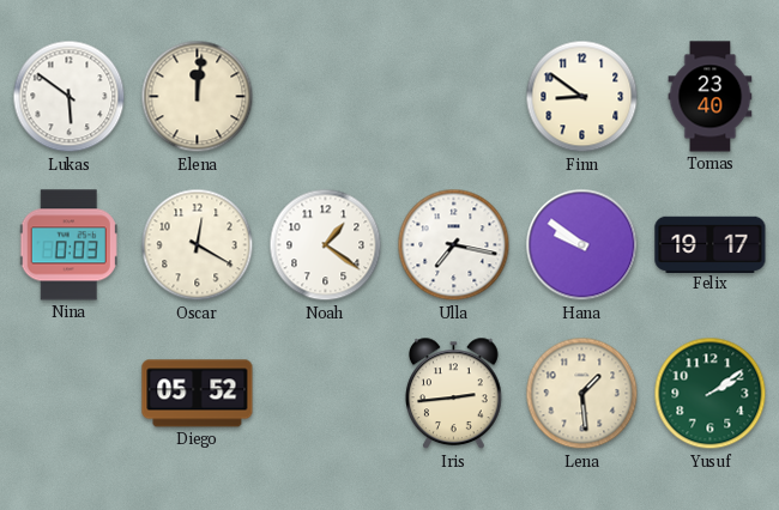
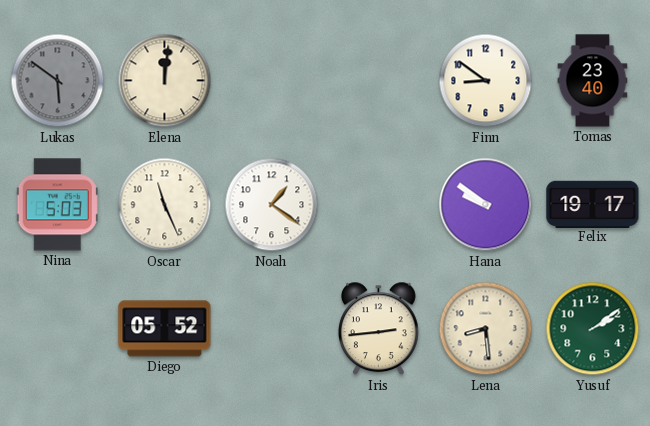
Lukas dial: white -> grey (58, 81)
Nina: 0:03 -> 5:03 (57, 205)
Oscar: 12:20 -> 11:26 (165, 205)
Ulla: 7:17 -> none (454, 245)
Lena: 1:29 -> 8:29 (486, 329)
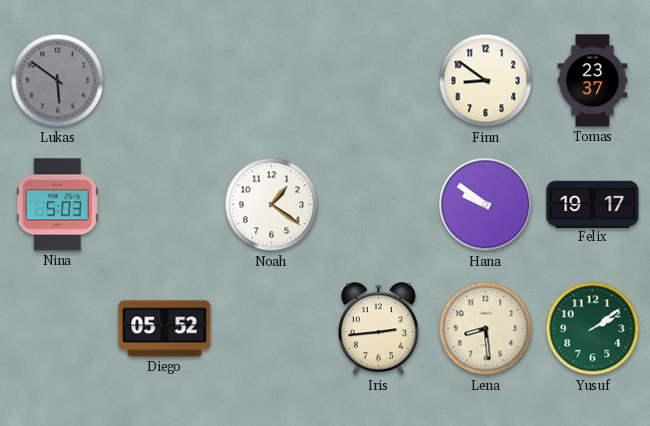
Elena: 12:01 -> none (165, 81)
Tomas: 23:40 -> 23:37 (593, 81)
Oscar: 11:26 -> none (165, 205)
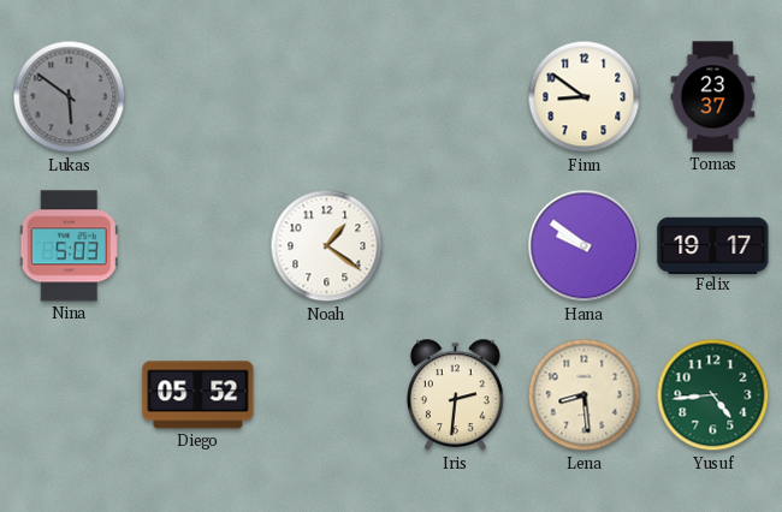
Iris: 2:44 -> 2:31 (456, 395)
Yusuf: 2:09 -> 4:44 (713, 395)
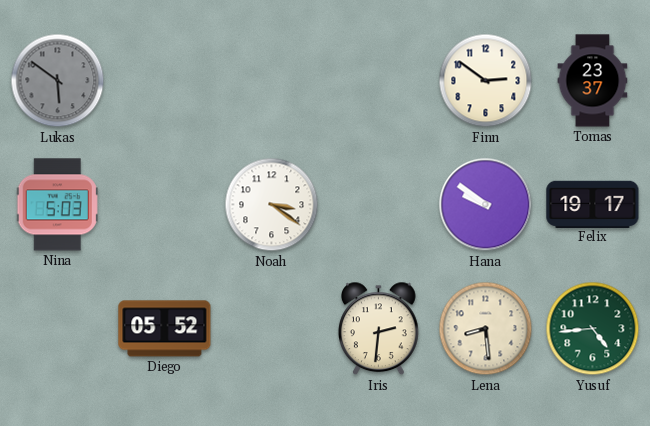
Finn: 8:51 -> 2:51 (486, 81)
Noah: 1:21 -> 3:21 (272, 205)
